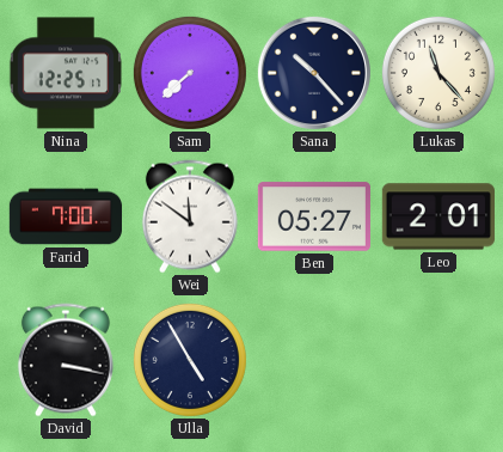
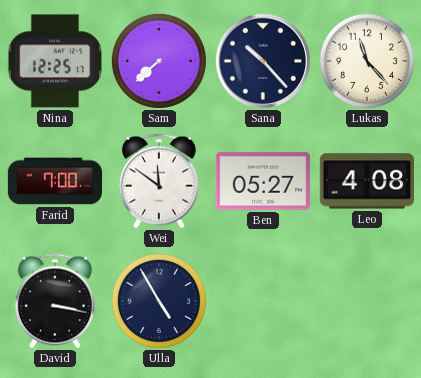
Leo: 2:01 -> 4:08 (367, 181)
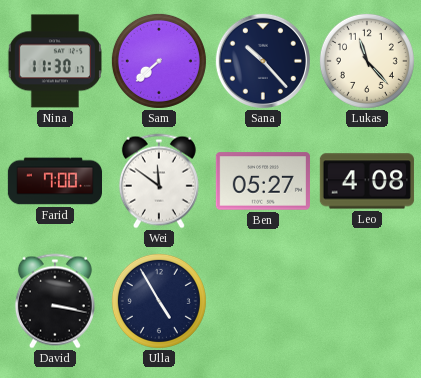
Nina: 12:25 -> 11:30 (54, 61)
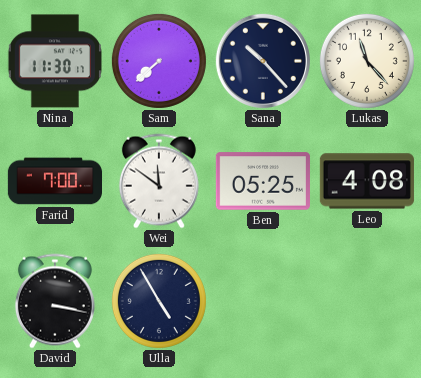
Ben: 05:27 -> 05:25 (263, 181)
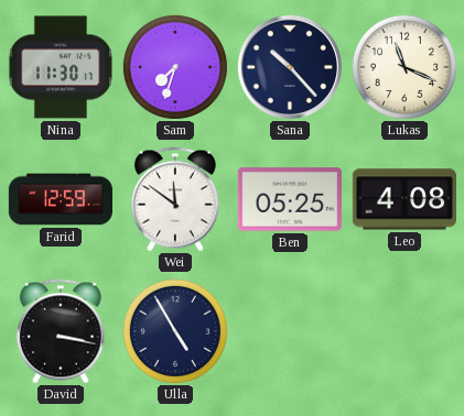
Sam: 7:38 -> 7:33 (175, 67)
Lukas: 11:23 -> 11:19 (404, 67)
Farid: 7:00 -> 12:59 (60, 199)
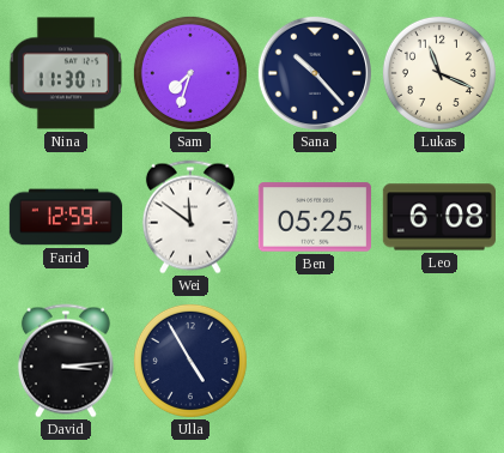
Leo: 4:08 -> 6:08 (439, 217)
David: 3:17 -> 3:14 (66, 361)
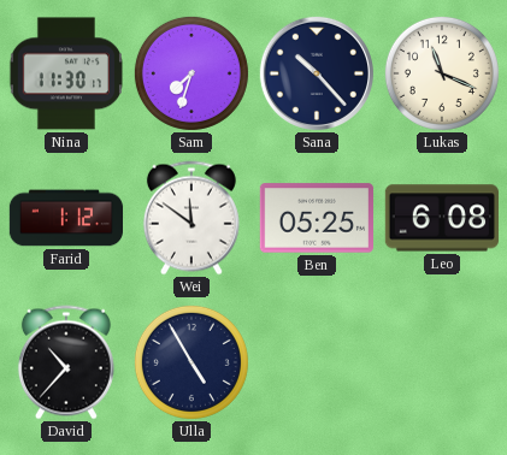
Farid: 12:59 -> 1:12 (65, 218)
David: 3:14 -> 10:37 (66, 362)
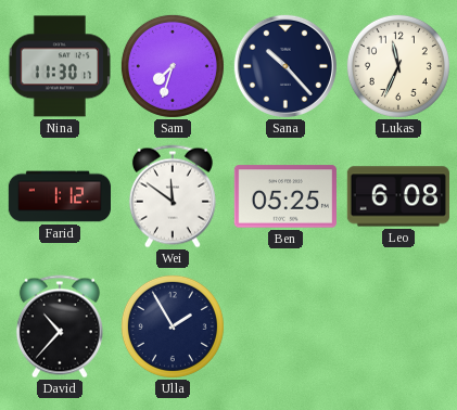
Lukas: 11:19 -> 11:34 (398, 66)
Ulla: 4:55 -> 1:55 (173, 326)
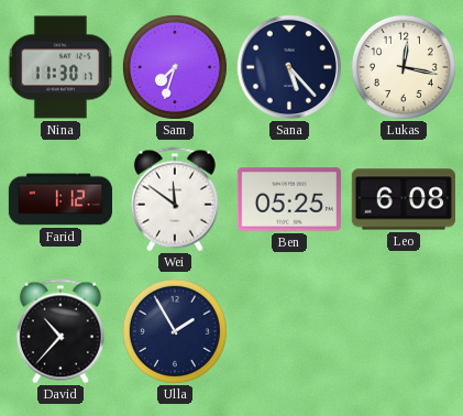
Sana: 10:23 -> 5:23 (289, 67)
Lukas: 11:34 -> 12:17 (404, 67)
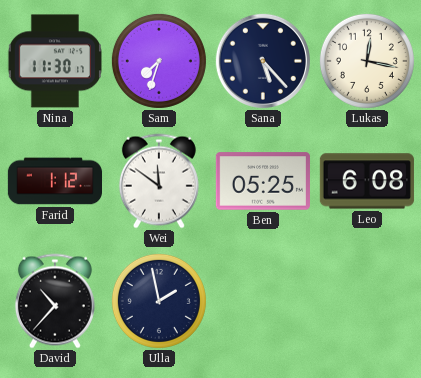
Ulla: 1:55 -> 1:58 (159, 301)
